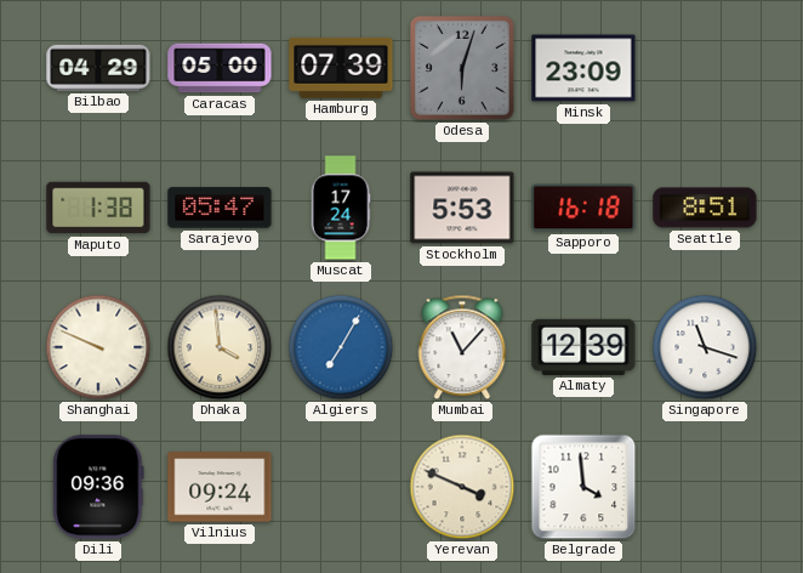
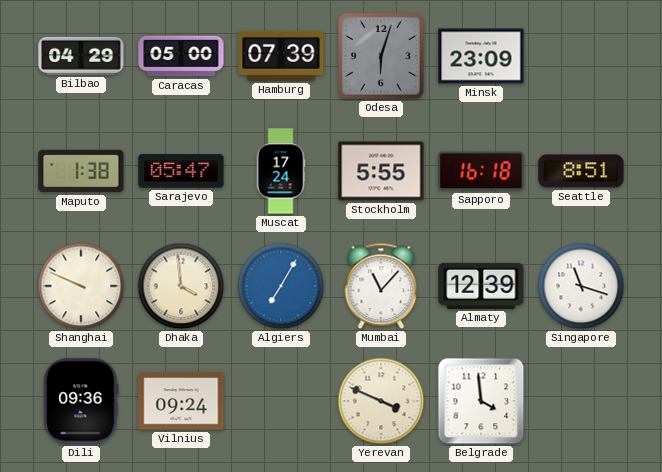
Stockholm: 5:53 -> 5:55 (381, 171)
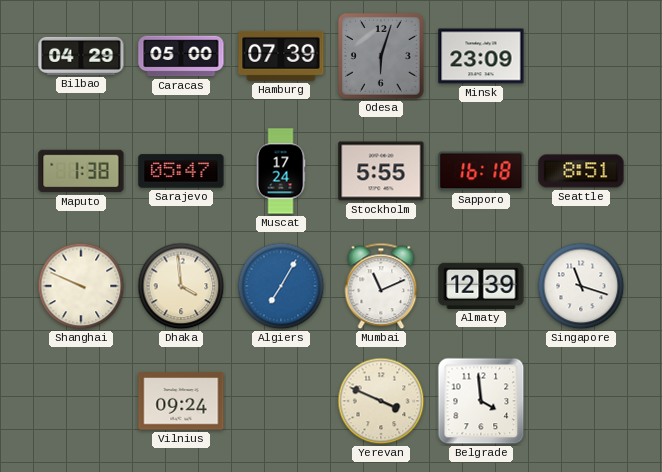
Mumbai: 11:07 -> 11:11 (381, 286)
Dili: 09:36 -> none (81, 401)
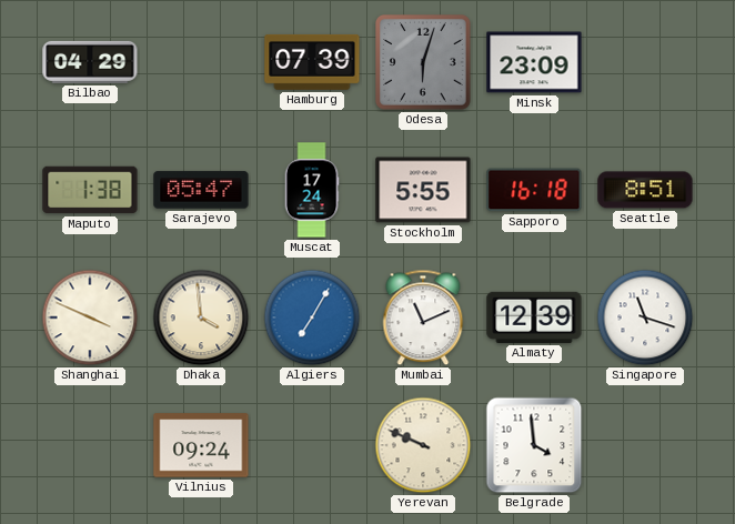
Caracas: 05:00 -> none (181, 56)
Shanghai: 9:49 -> 3:49 (90, 318)
Yerevan: 3:49 -> 9:49 (423, 445)
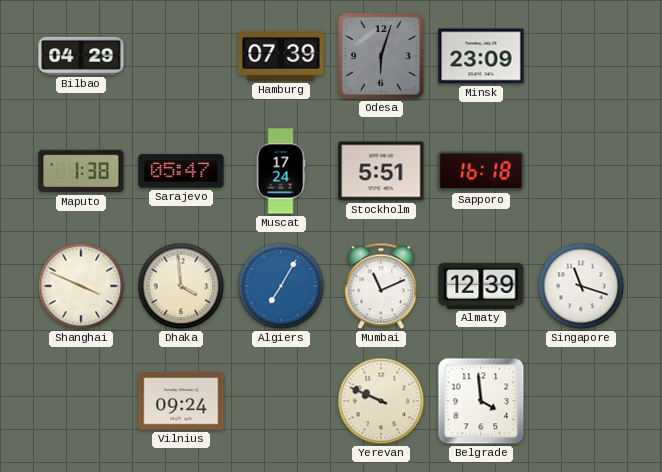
Stockholm: 5:55 -> 5:51 (381, 171)
Seattle: 8:51 -> none (645, 190)
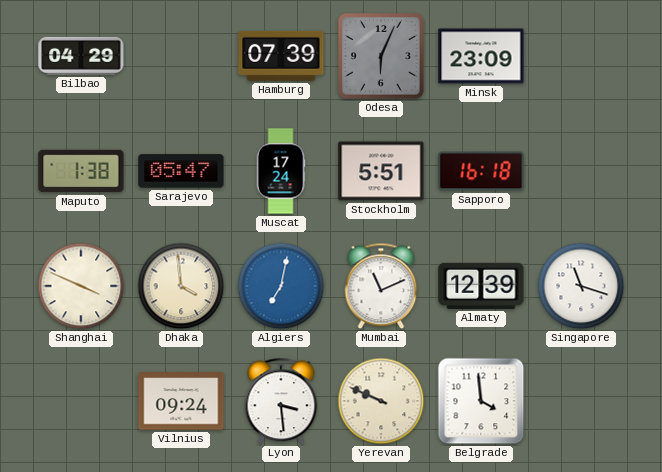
Odesa: 6:03 -> 6:04 (382, 57)
Algiers: 7:05 -> 7:02 (281, 286)
Lyon: none -> 3:29 (281, 401)
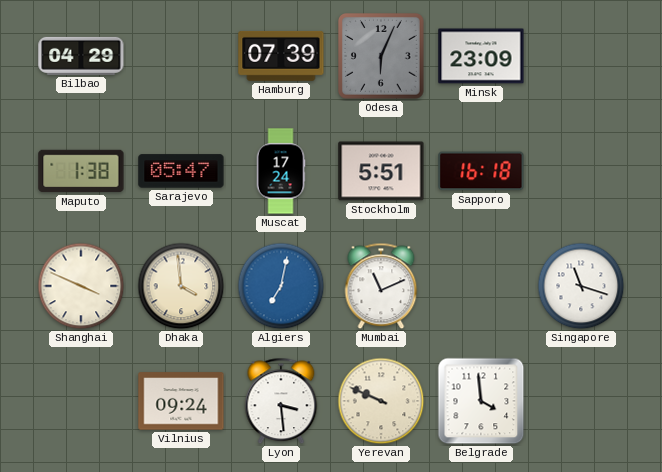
Almaty: 12:39 -> none (481, 286)
